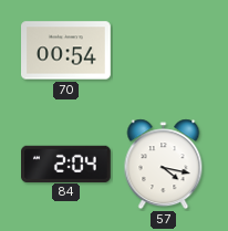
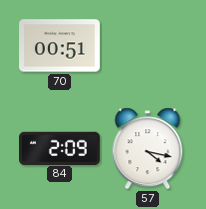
70: 00:54 -> 00:51 (60, 46)
84: 2:04 -> 2:09 (60, 148)
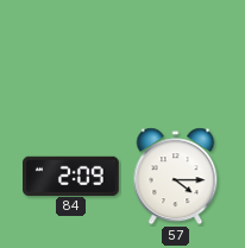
70: 00:51 -> none (60, 46)
57: 4:17 -> 4:15 (176, 177)
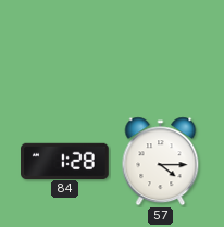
84: 2:09 -> 1:28 (65, 161)
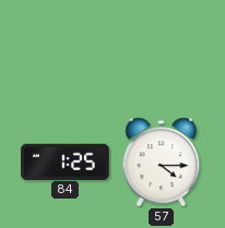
84: 1:28 -> 1:25 (66, 161)
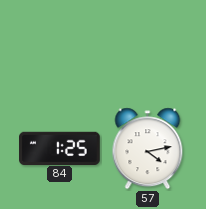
57: 4:15 -> 4:13 (148, 149)
